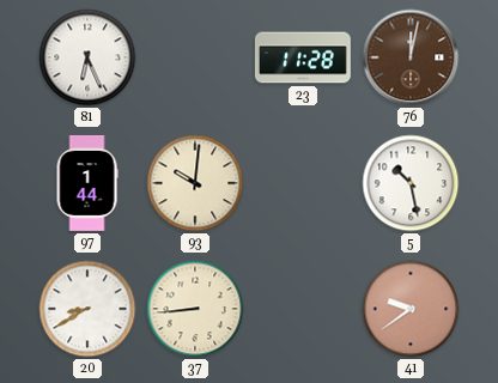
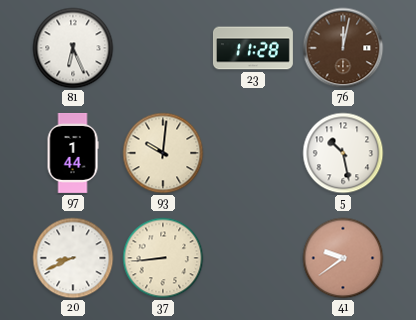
20: 8:40 -> 8:41 (73, 258)
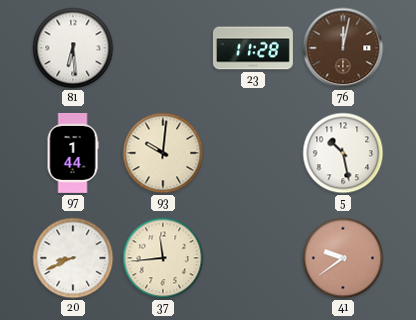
81: 6:26 -> 6:29 (73, 48)
37: 8:44 -> 11:44 (163, 258)
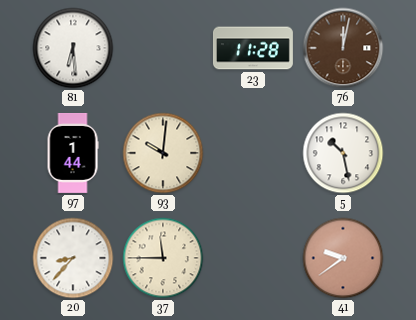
20: 8:41 -> 8:37 (73, 258)
37: 11:44 -> 11:45 (163, 258)
